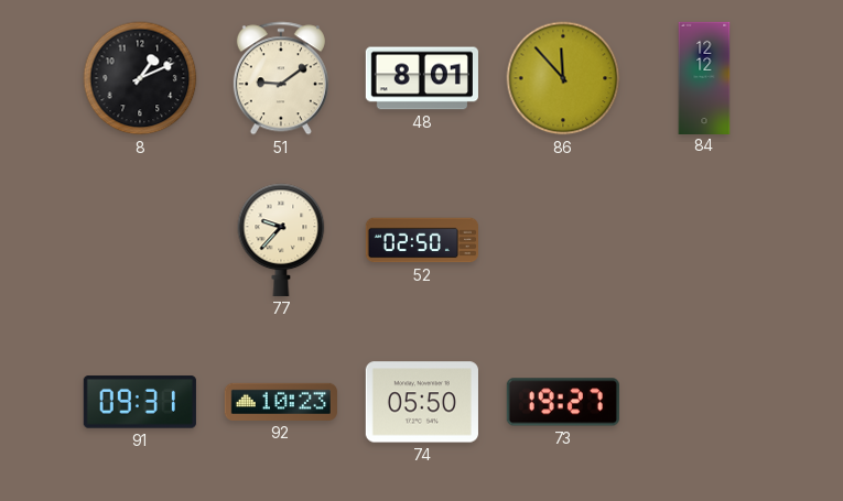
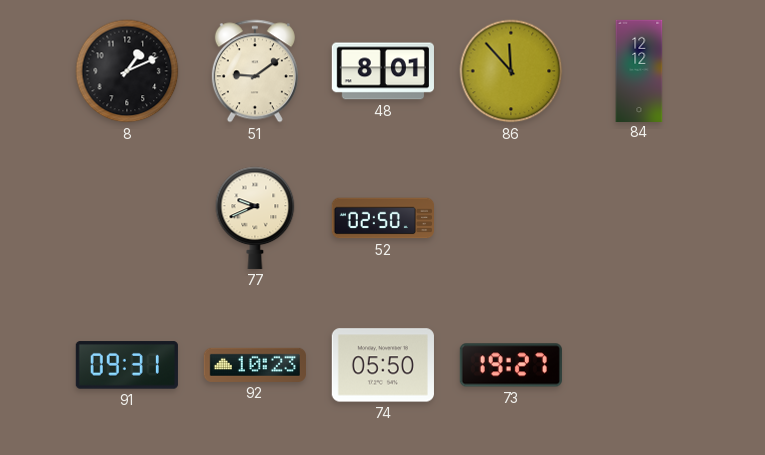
77: 9:37 -> 9:41 (255, 218)
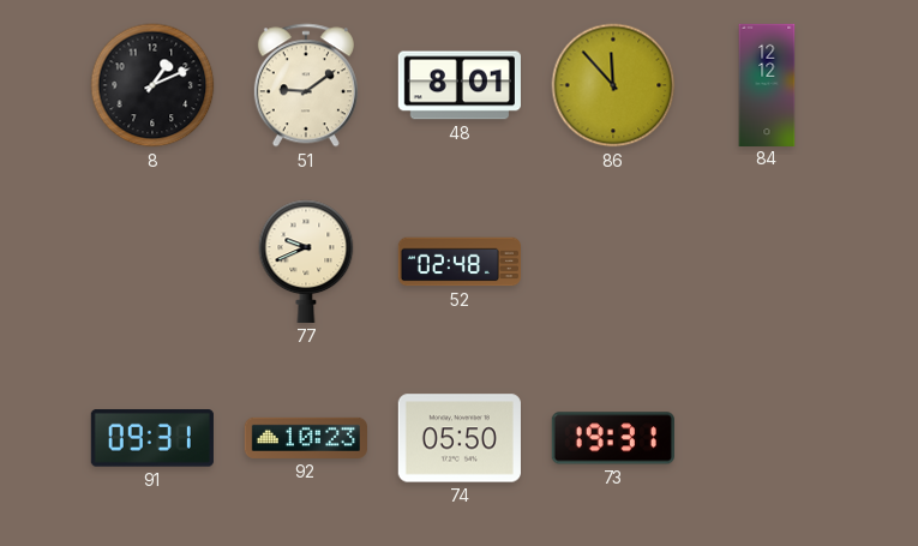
52: 02:50 -> 02:48 (458, 262)
73: 19:27 -> 19:31 (613, 438)
